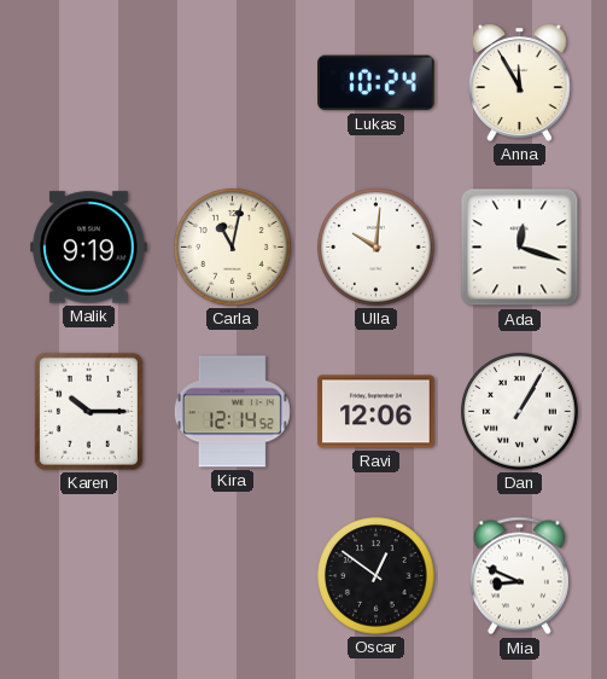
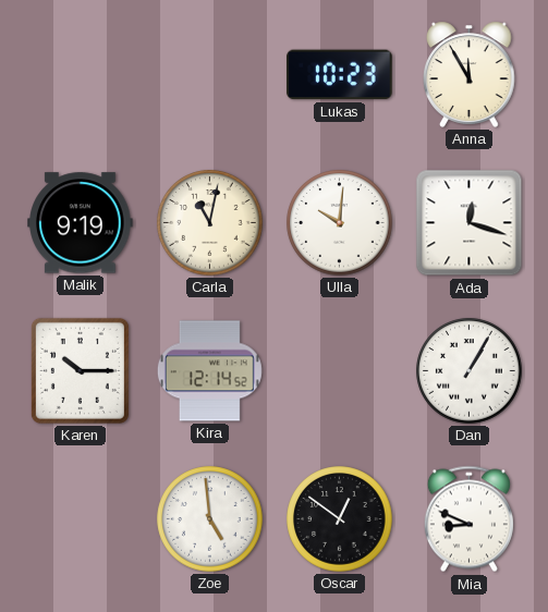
Lukas: 10:24 -> 10:23 (340, 75)
Ravi: 12:06 -> none (377, 412)
Zoe: none -> 4:59 (210, 519)
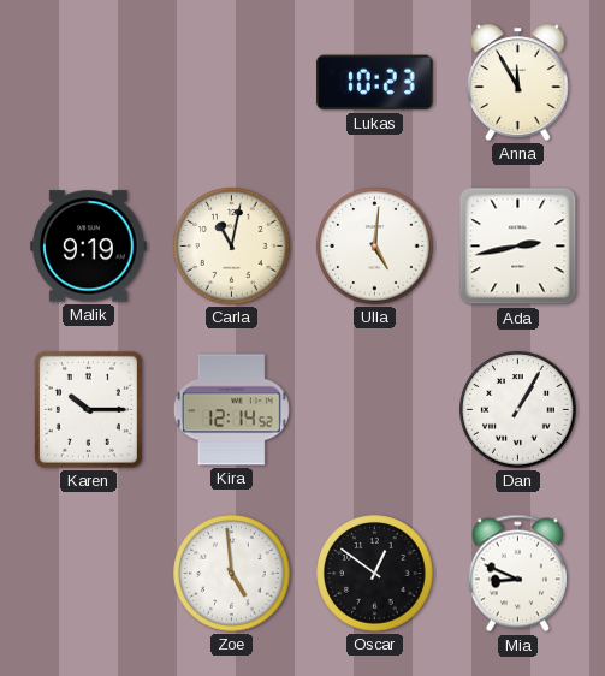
Ulla: 10:01 -> 5:01 (375, 247)
Ada: 12:18 -> 2:43 (518, 247)
